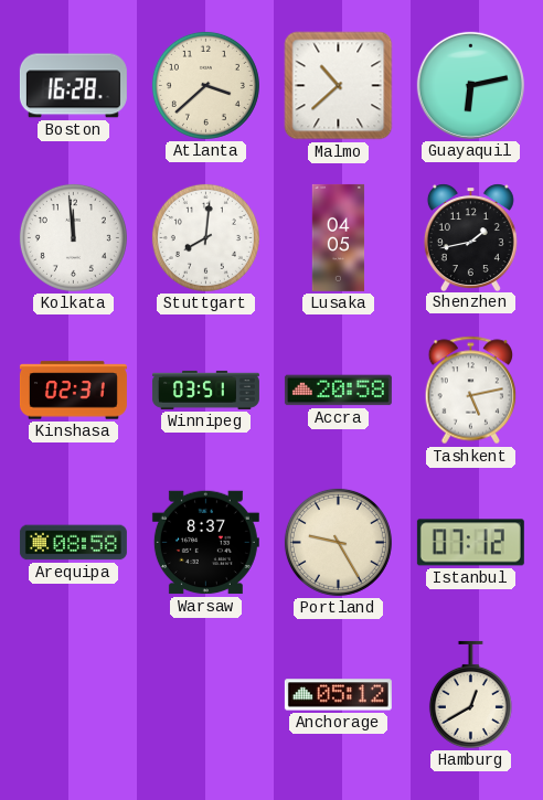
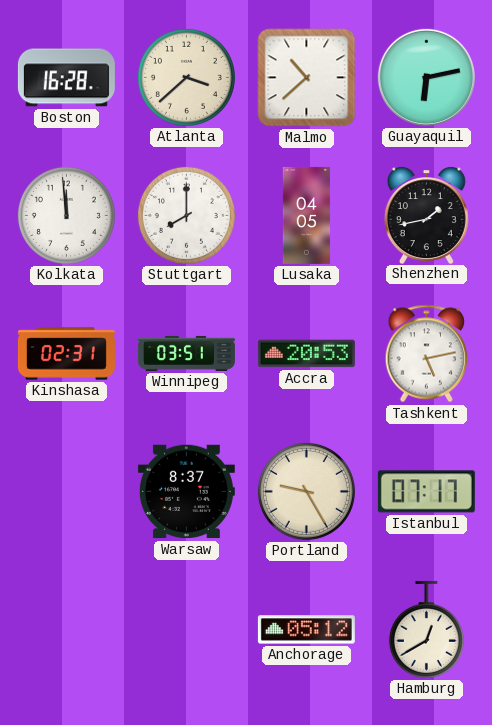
Stuttgart: 8:01 -> 8:00 (186, 215)
Accra: 20:58 -> 20:53 (306, 354)
Arequipa: 08:58 -> none (73, 543)
Istanbul: 07:12 -> 07:17 (426, 492)
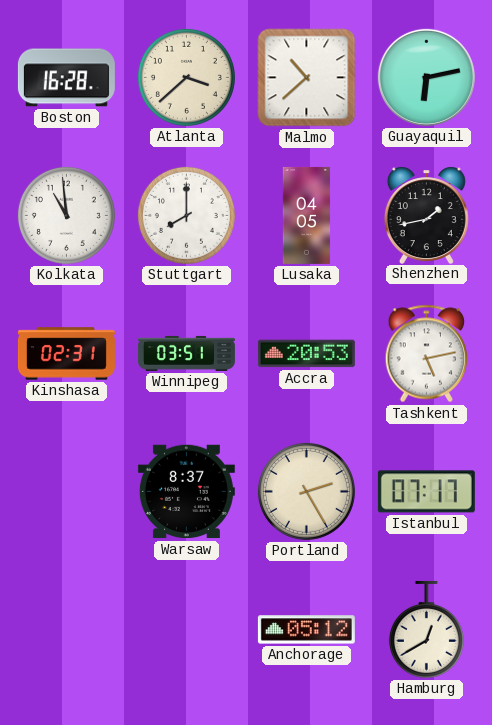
Kolkata: 11:59 -> 10:59 (66, 215)
Portland: 9:25 -> 2:25 (306, 491)
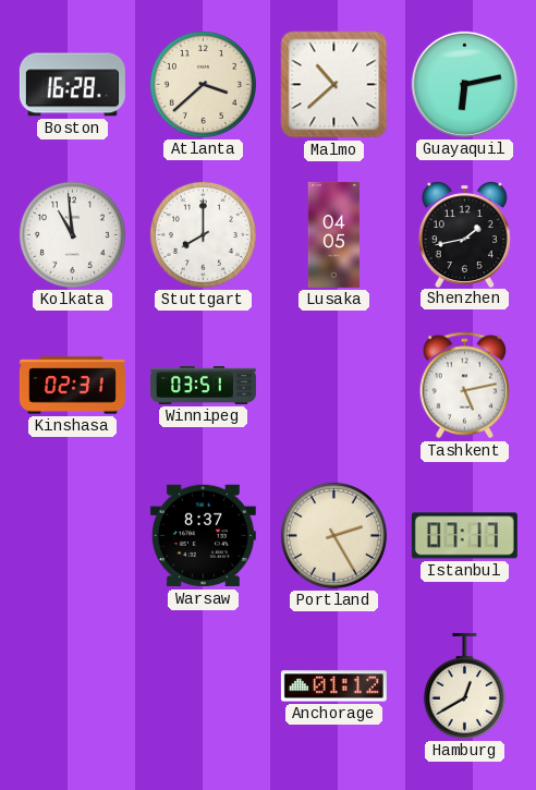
Accra: 20:53 -> none (306, 354)
Anchorage: 05:12 -> 01:12 (333, 686)
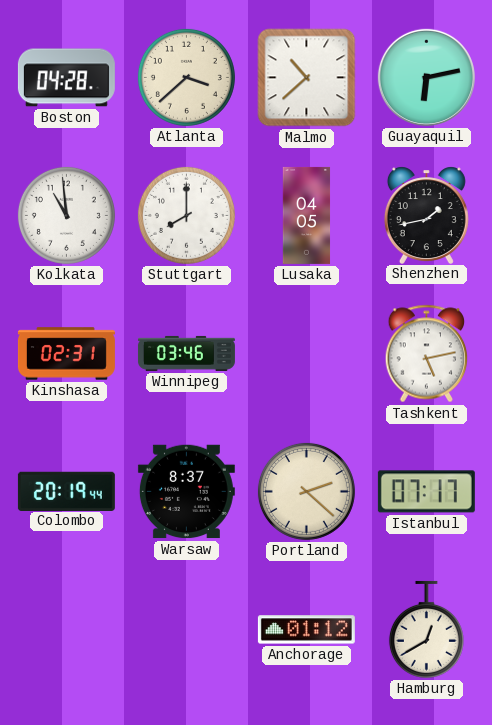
Boston: 16:28 -> 04:28 (66, 78)
Winnipeg: 03:51 -> 03:46 (186, 353)
Colombo: none -> 20:19 (66, 491)
Portland: 2:25 -> 2:22 (306, 491)
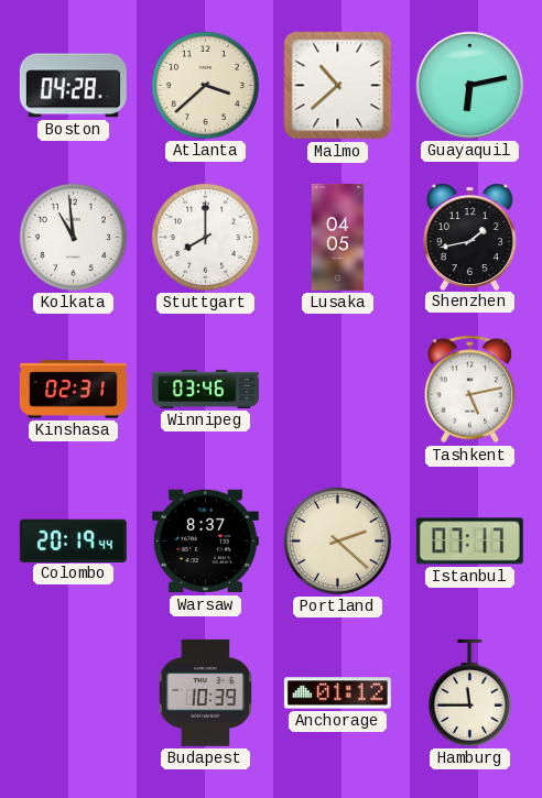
Budapest: none -> 10:39 (205, 692)
Hamburg: 12:40 -> 11:45 (469, 692)
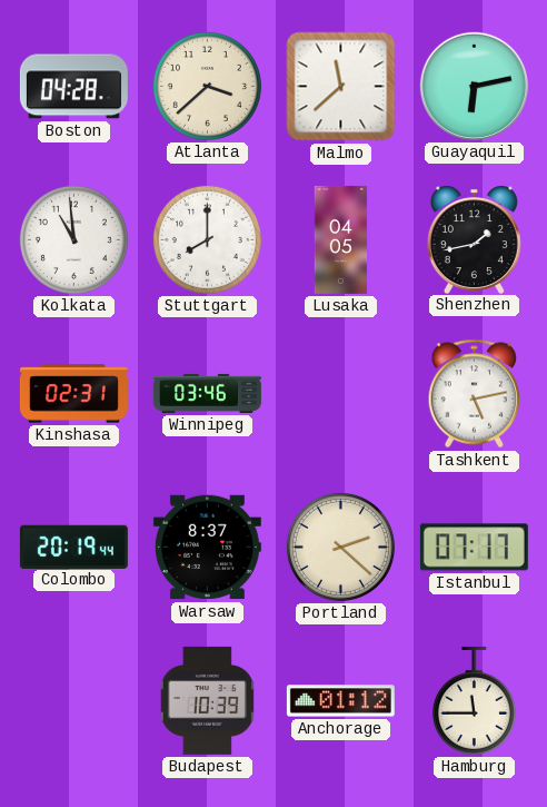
Malmo: 10:38 -> 11:38 (341, 87)
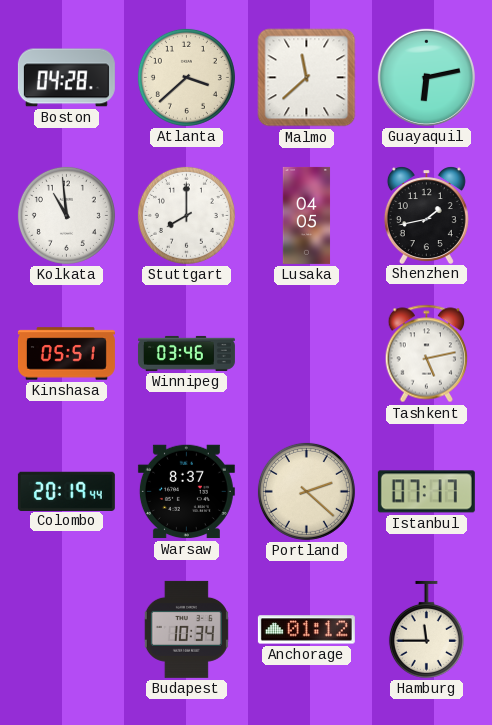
Kinshasa: 02:31 -> 05:51 (66, 354)
Budapest: 10:39 -> 10:34 (186, 629)
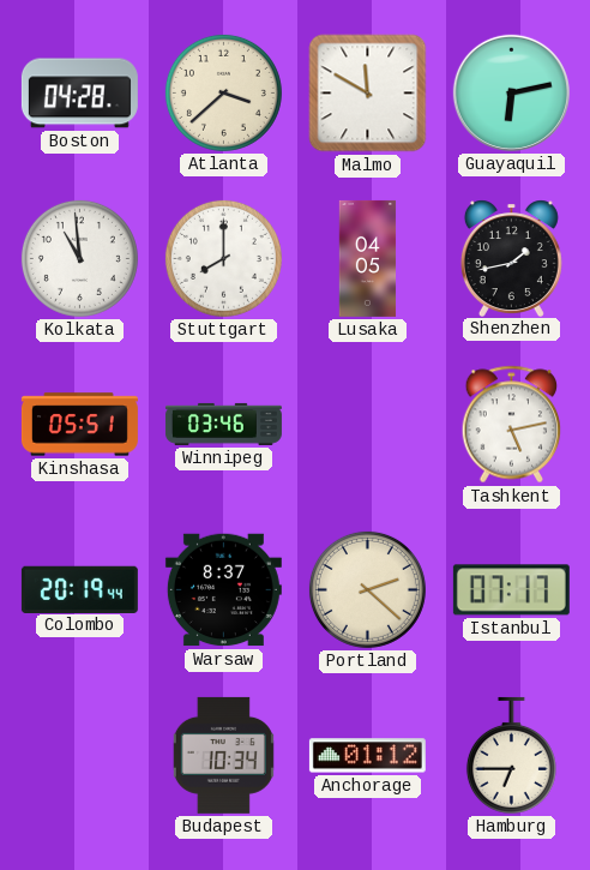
Malmo: 11:38 -> 11:50 (368, 94)
Hamburg: 11:45 -> 6:45 (511, 755)
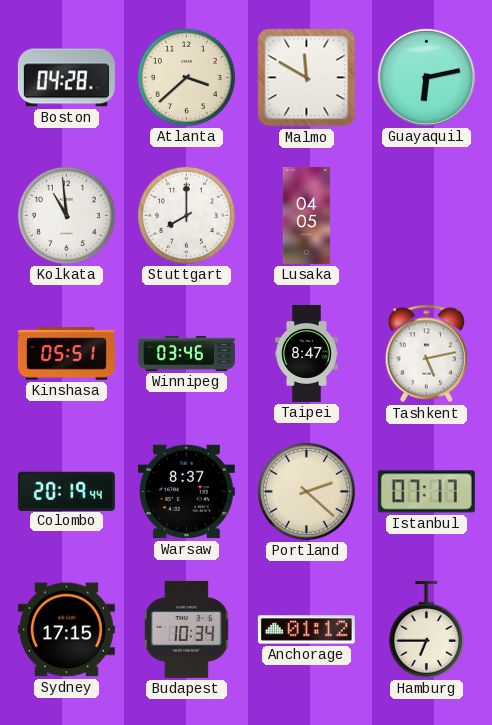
Shenzhen: 1:43 -> none (511, 258)
Taipei: none -> 8:47 (307, 353)
Sydney: none -> 17:15 (66, 630)
